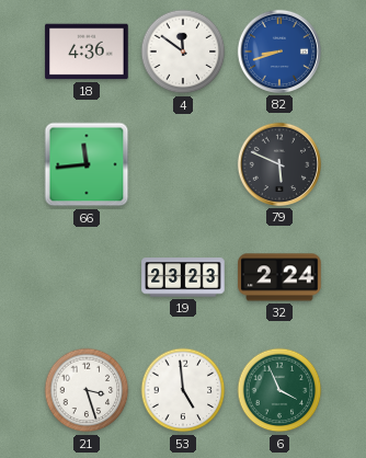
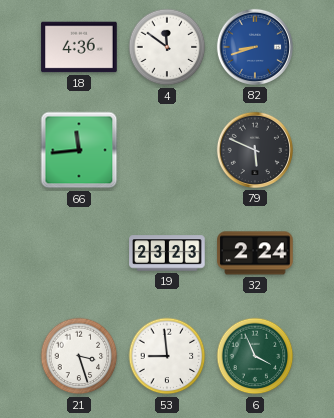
53: 4:59 -> 8:59 (167, 356)
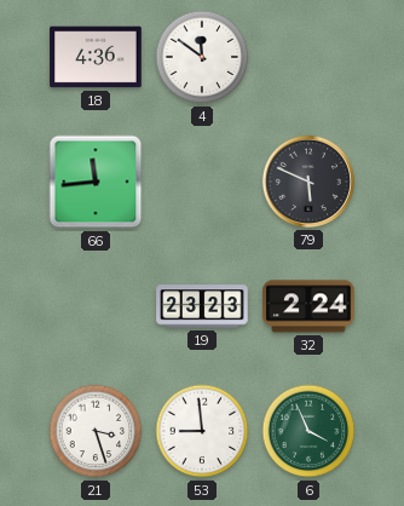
82: 8:42 -> none (255, 47)
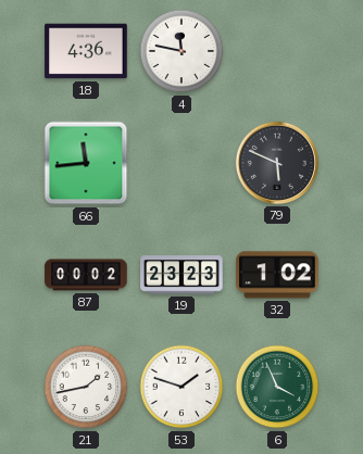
4: 11:51 -> 11:47 (181, 51)
87: none -> 00:02 (86, 275)
32: 2:24 -> 1:02 (277, 275)
21: 3:27 -> 1:43 (86, 387)
53: 8:59 -> 1:48 (181, 387)
